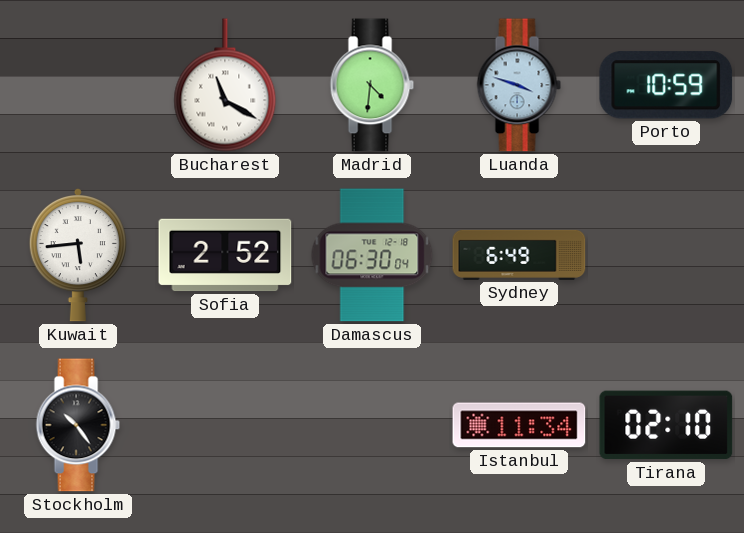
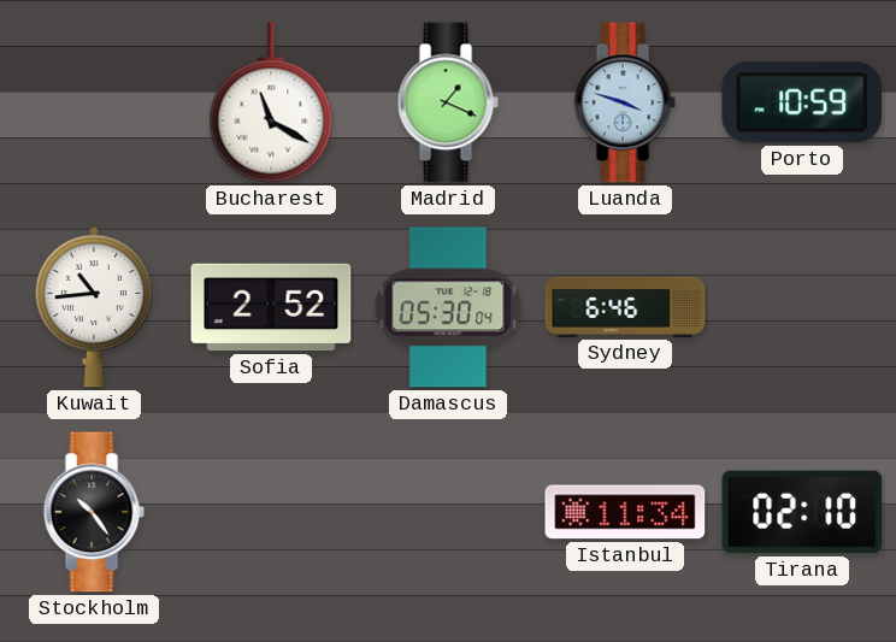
Madrid: 4:31 -> 1:19 (448, 102)
Kuwait: 5:44 -> 10:44 (94, 307)
Damascus: 06:30 -> 05:30 (448, 307)
Sydney: 6:49 -> 6:46 (625, 307)
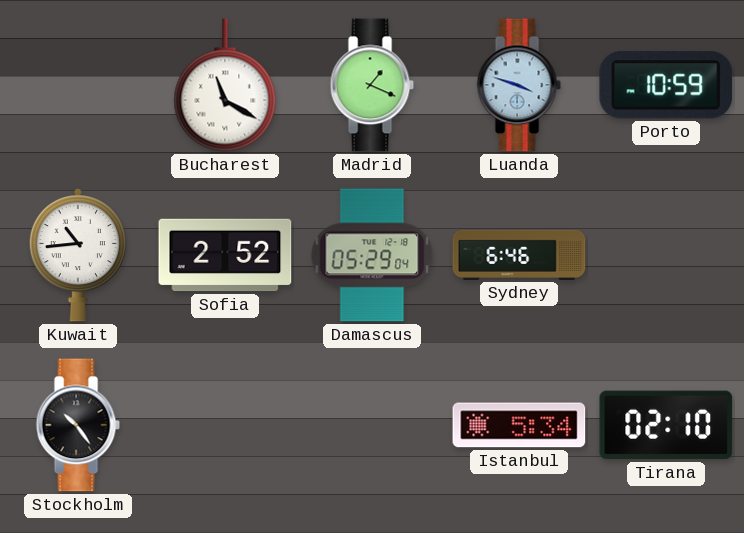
Damascus: 05:30 -> 05:29 (372, 255)
Istanbul: 11:34 -> 5:34 (519, 425)
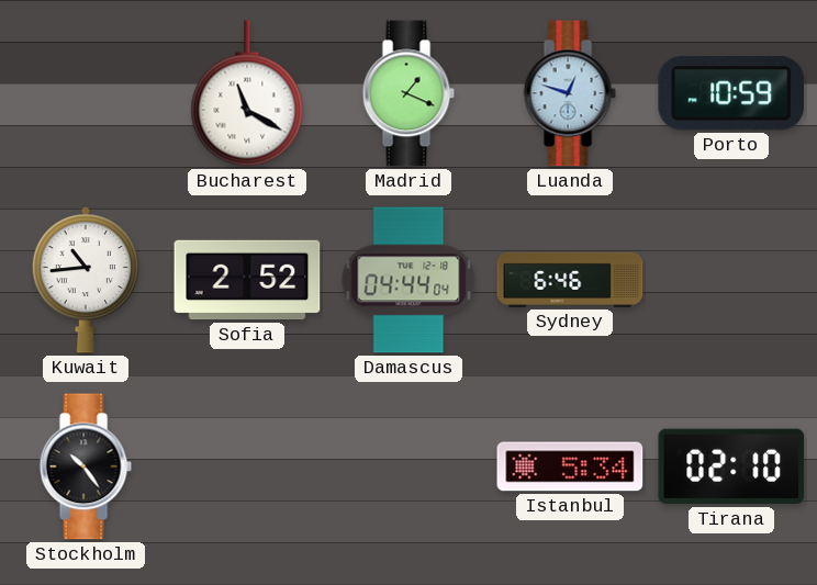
Luanda: 3:48 -> 12:48 (570, 93)
Damascus: 05:29 -> 04:44 (408, 280)
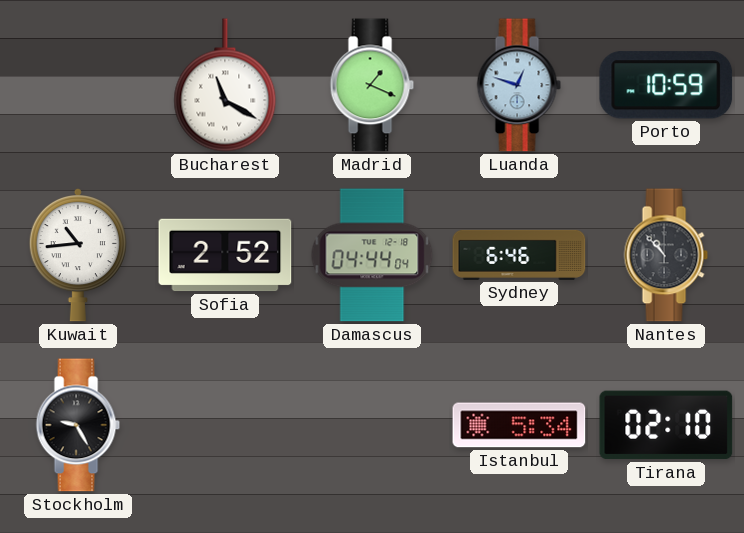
Nantes: none -> 10:53 (666, 255)
Stockholm: 10:24 -> 9:25 (78, 425)
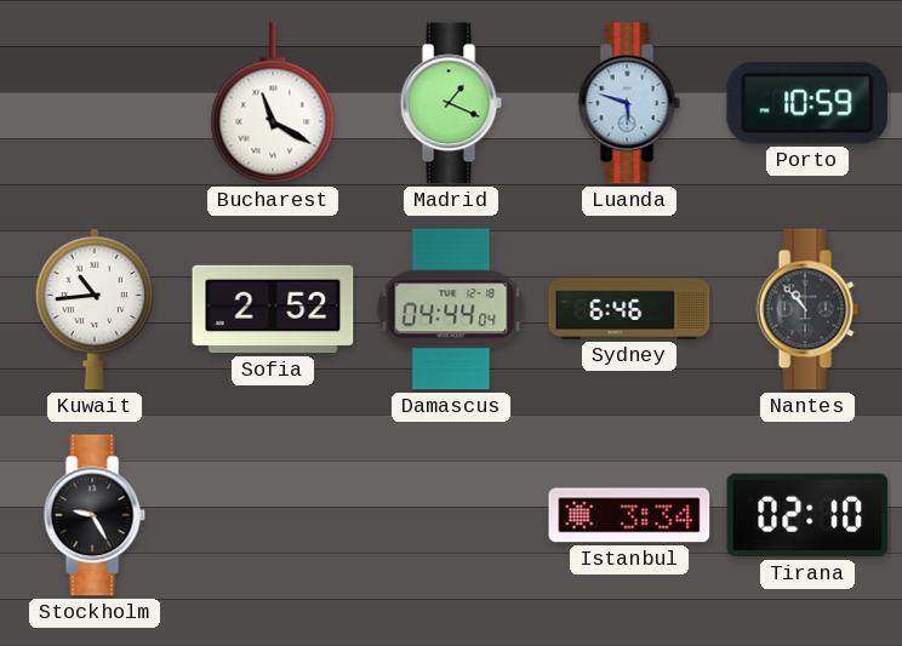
Luanda: 12:48 -> 5:48 (629, 103)
Istanbul: 5:34 -> 3:34 (629, 515)
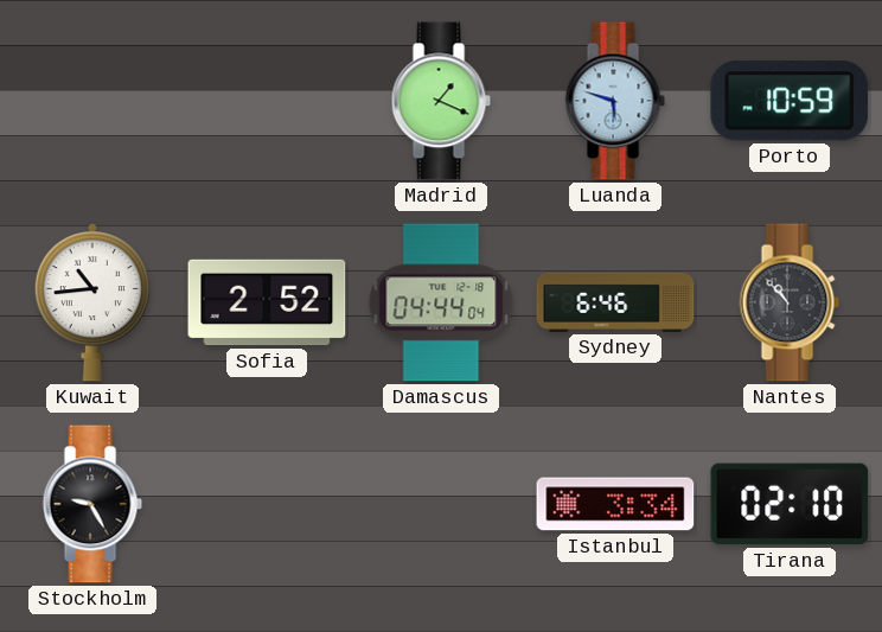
Bucharest: 11:20 -> none (273, 103)
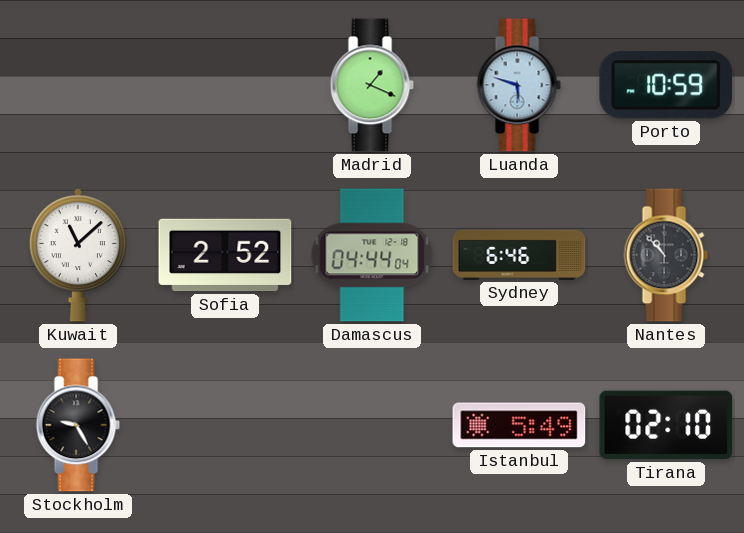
Kuwait: 10:44 -> 11:08 (78, 255)
Istanbul: 3:34 -> 5:49 (519, 425)
